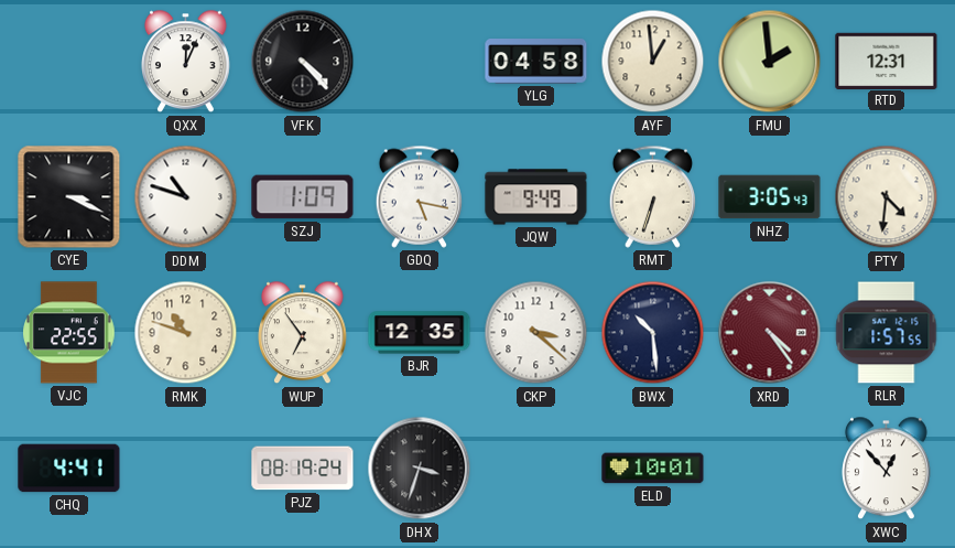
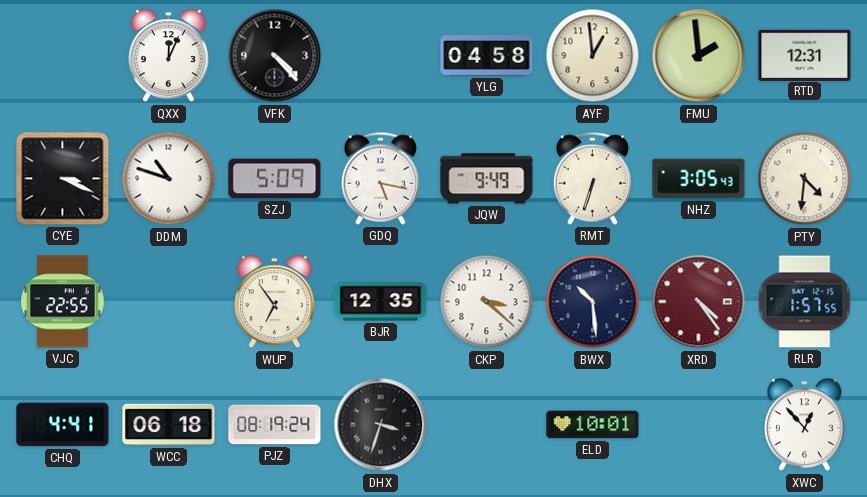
SZJ: 1:09 -> 5:09 (275, 179)
RMK: 10:48 -> none (186, 333)
WCC: none -> 06:18 (169, 425)
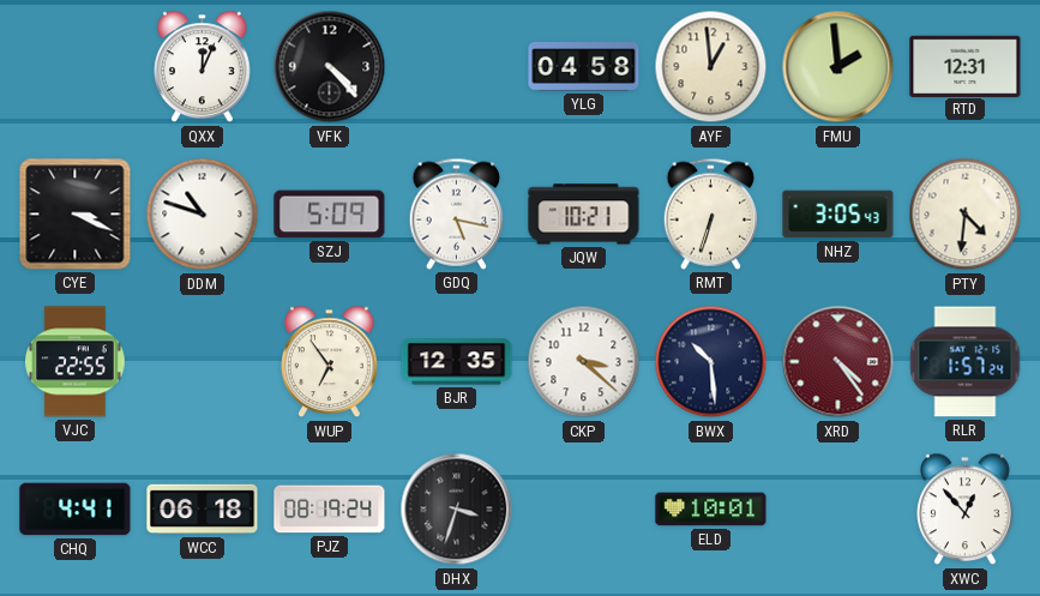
JQW: 9:49 -> 10:21 (584, 215)
RLR: 1:57:55 -> 1:57:24 (966, 362)
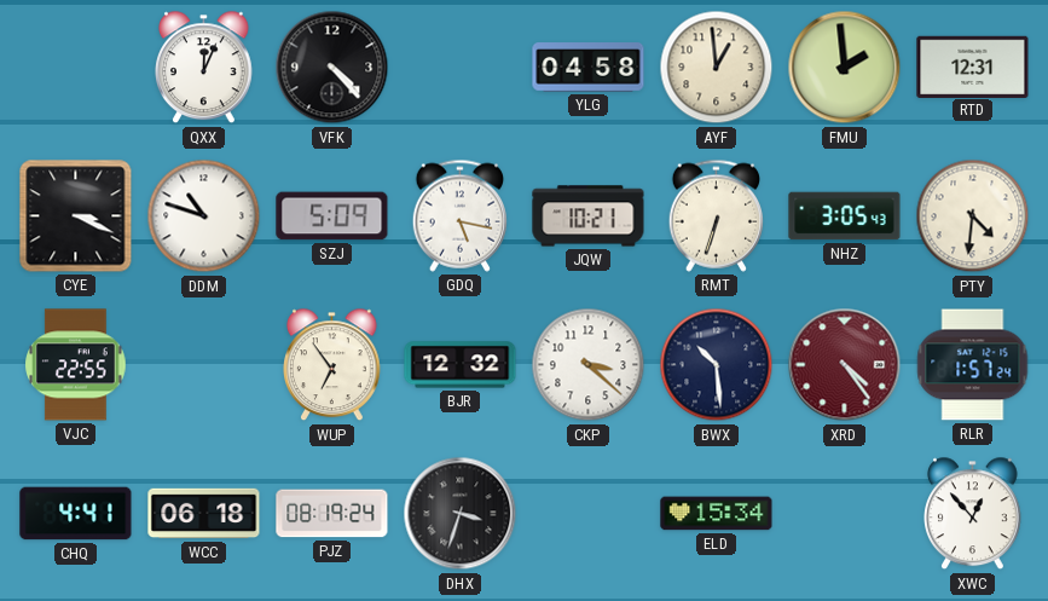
BJR: 12:35 -> 12:32 (461, 365)
ELD: 10:01 -> 15:34 (717, 514)
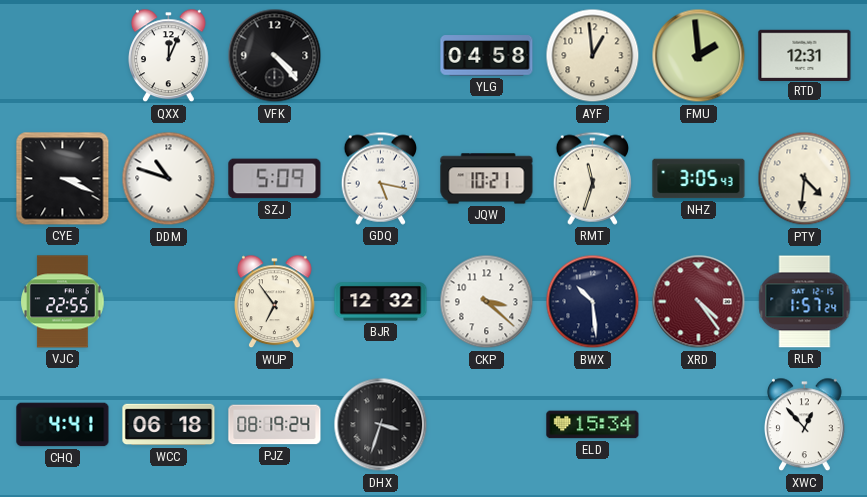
RMT: 6:33 -> 11:33 (592, 178)
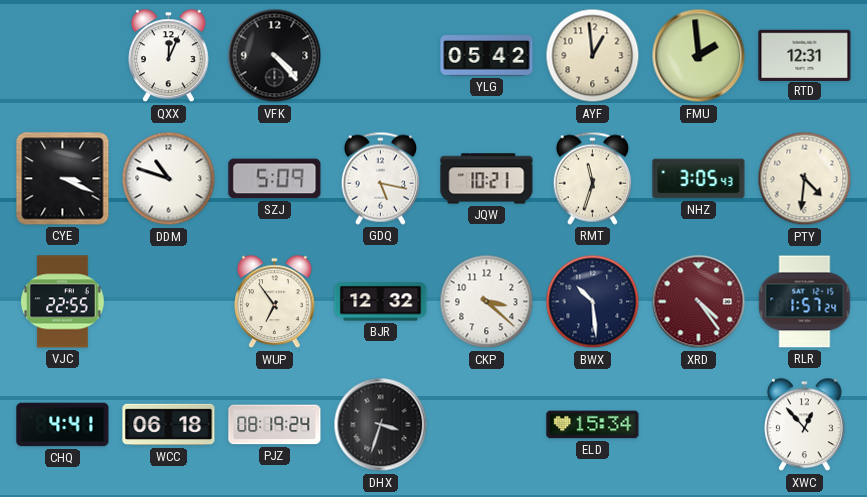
YLG: 04:58 -> 05:42 (487, 56)
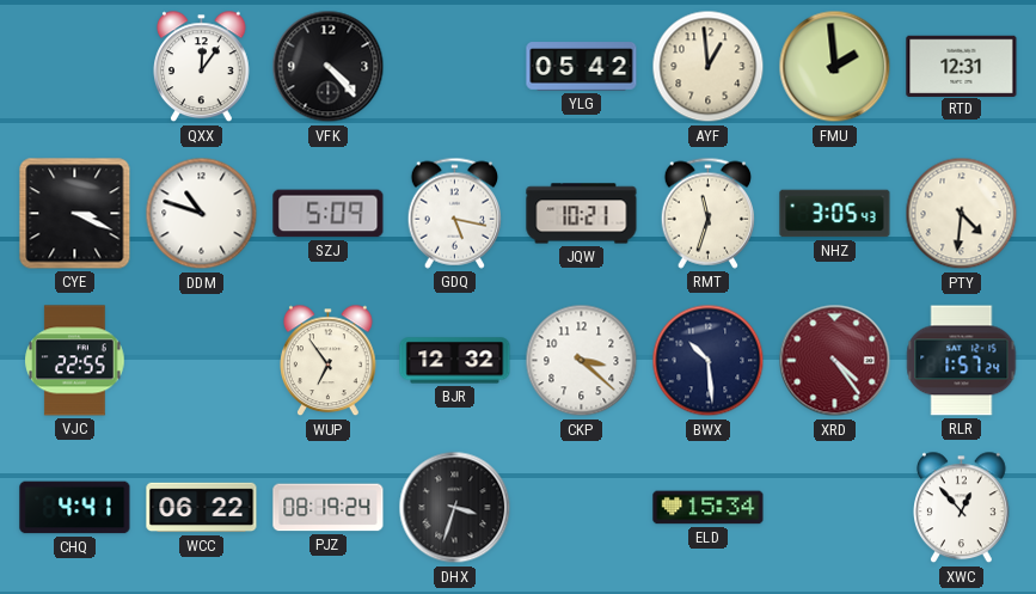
QXX: 12:04 -> 12:06 (202, 67)
WCC: 06:18 -> 06:22 (202, 508)
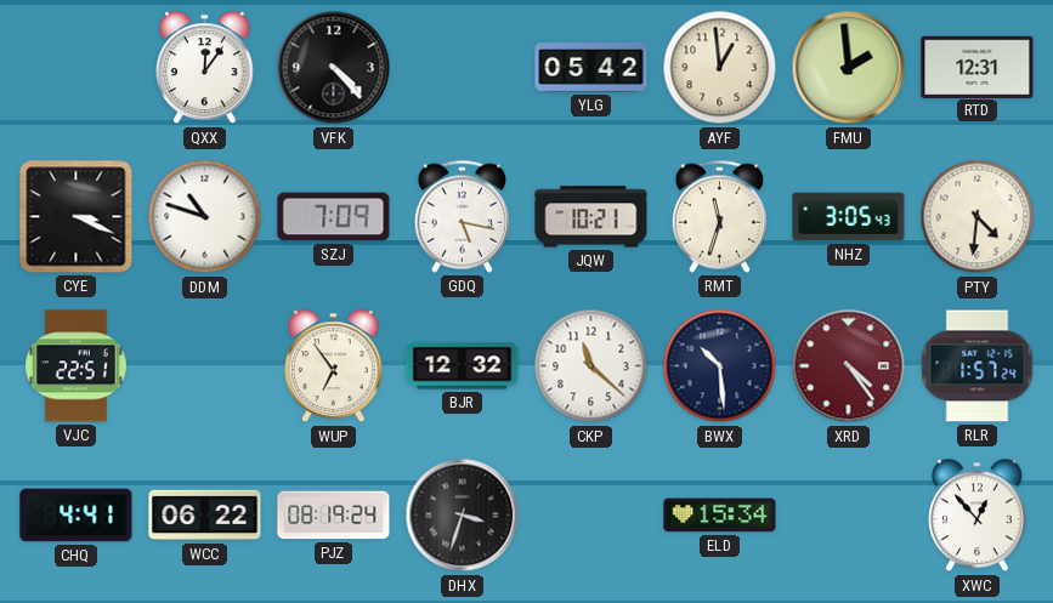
SZJ: 5:09 -> 7:09 (334, 217)
VJC: 22:55 -> 22:51 (77, 366)
CKP: 3:22 -> 11:22 (591, 366)
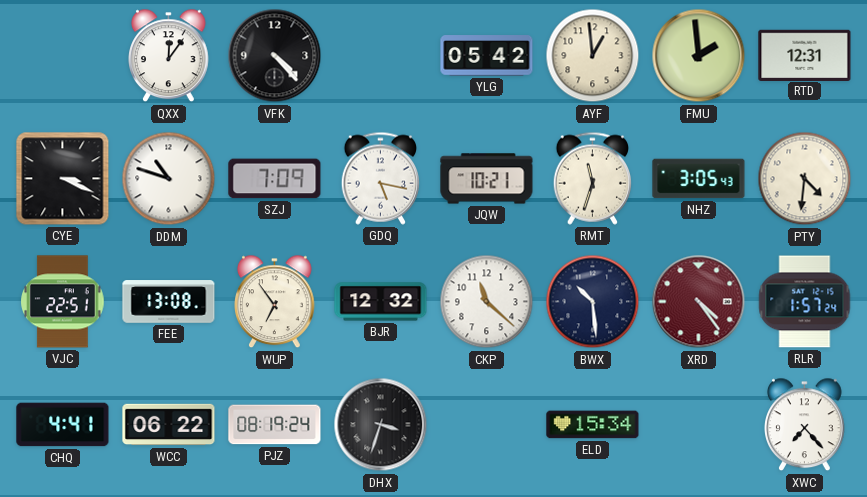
FEE: none -> 13:08 (169, 302)
XWC: 12:53 -> 7:23 (805, 425)
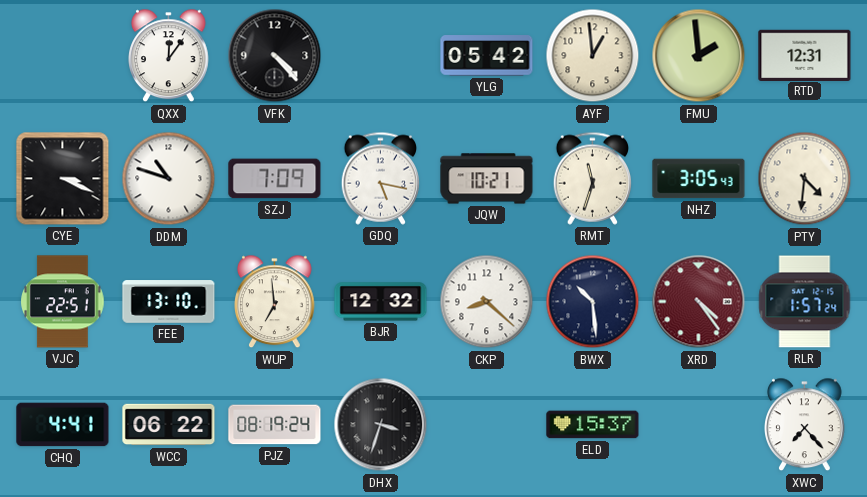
FEE: 13:08 -> 13:10 (169, 302)
WUP: 6:54 -> 6:59 (275, 302)
CKP: 11:22 -> 8:22 (487, 302)
ELD: 15:34 -> 15:37 (593, 425)
